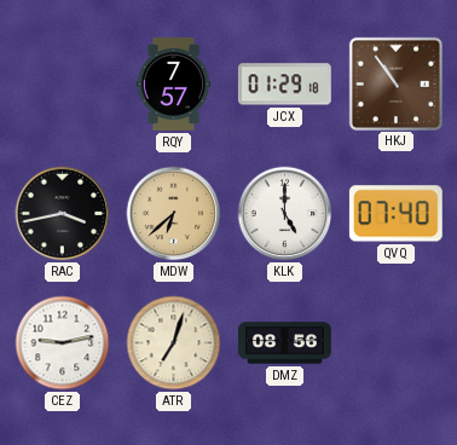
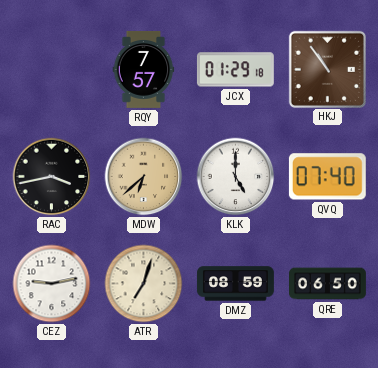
DMZ: 08:56 -> 08:59 (235, 284)
QRE: none -> 06:50 (328, 284)
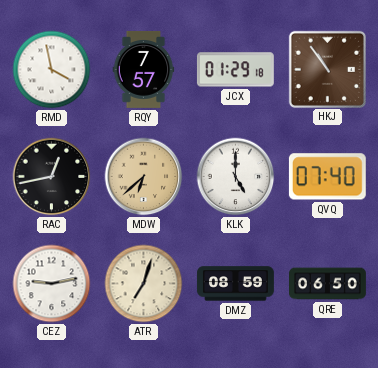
RMD: none -> 3:58 (52, 70)
RAC: 3:43 -> 12:43 (52, 177)
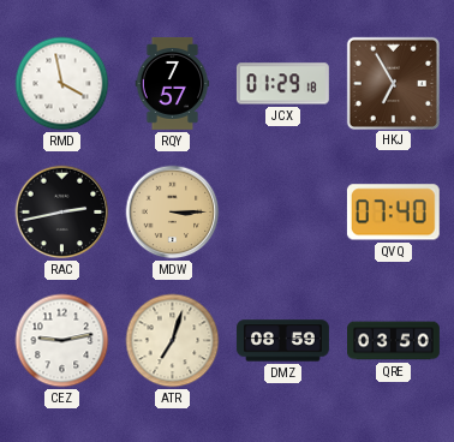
HKJ: 10:54 -> 6:55 (393, 83)
RAC: 12:43 -> 2:43 (62, 213)
MDW: 6:38 -> 3:15 (173, 213)
KLK: 5:00 -> none (236, 177)
QRE: 06:50 -> 03:50 (394, 341)
